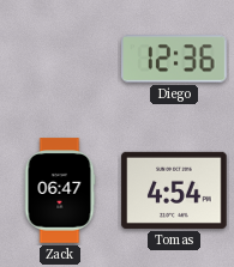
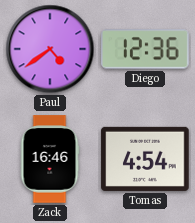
Paul: none -> 4:39 (50, 49)
Zack: 06:47 -> 16:46 (50, 159)
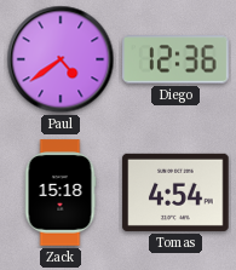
Zack: 16:46 -> 15:18 (61, 193)
